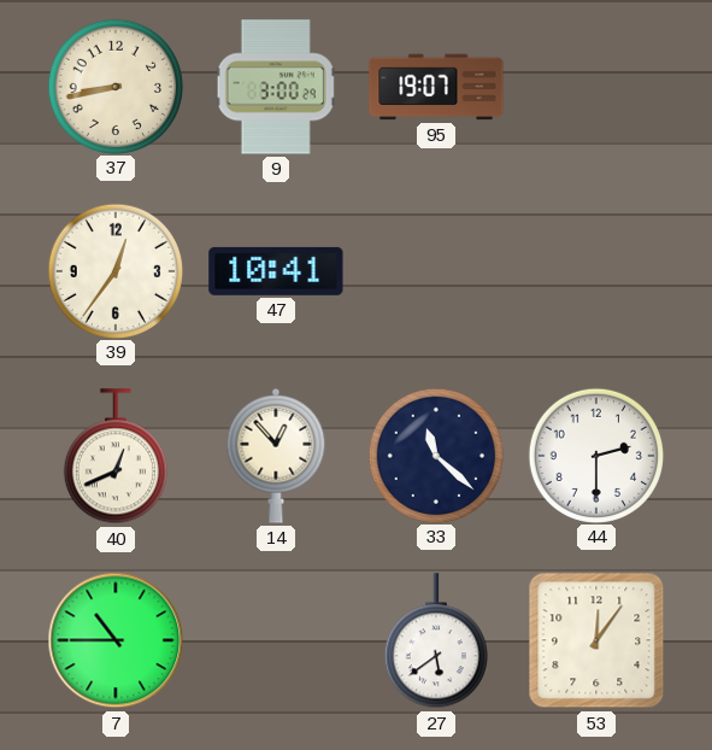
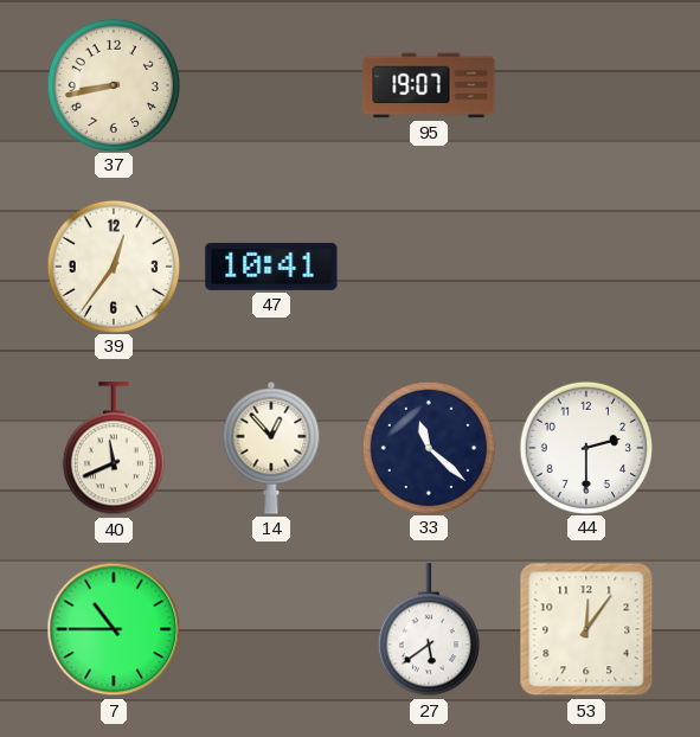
9: 3:00 -> none (276, 87)
40: 12:41 -> 11:41 (114, 449)
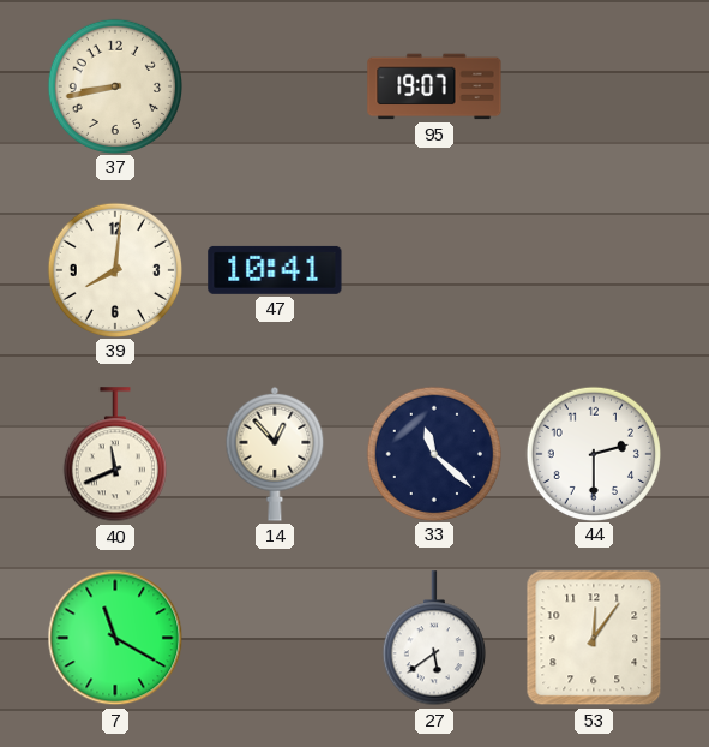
39: 12:36 -> 8:01 (114, 269)
7: 10:45 -> 11:20 (115, 638)
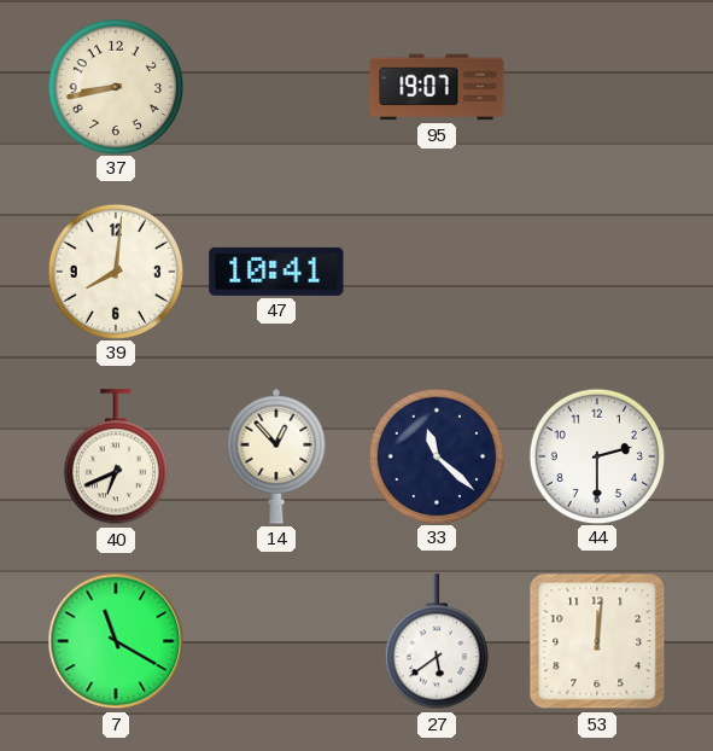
40: 11:41 -> 6:41 (116, 458)
53: 12:06 -> 12:01 (597, 641)
